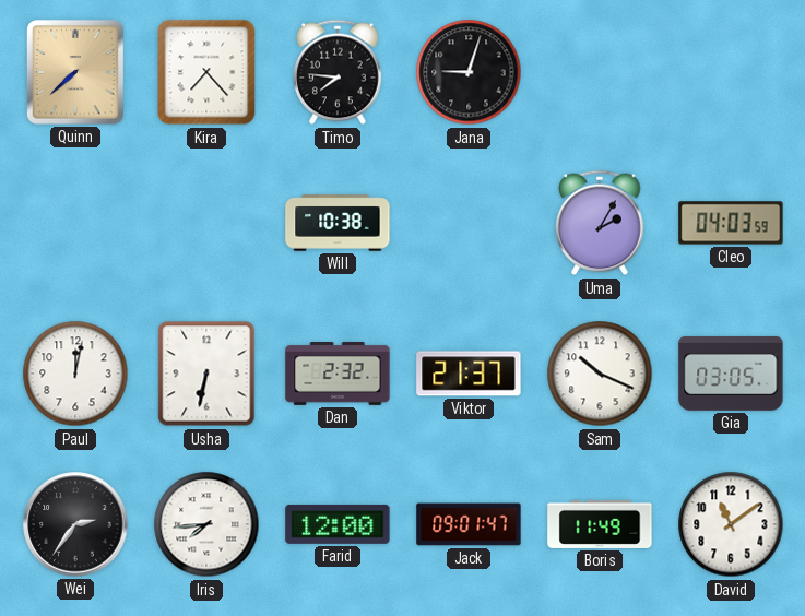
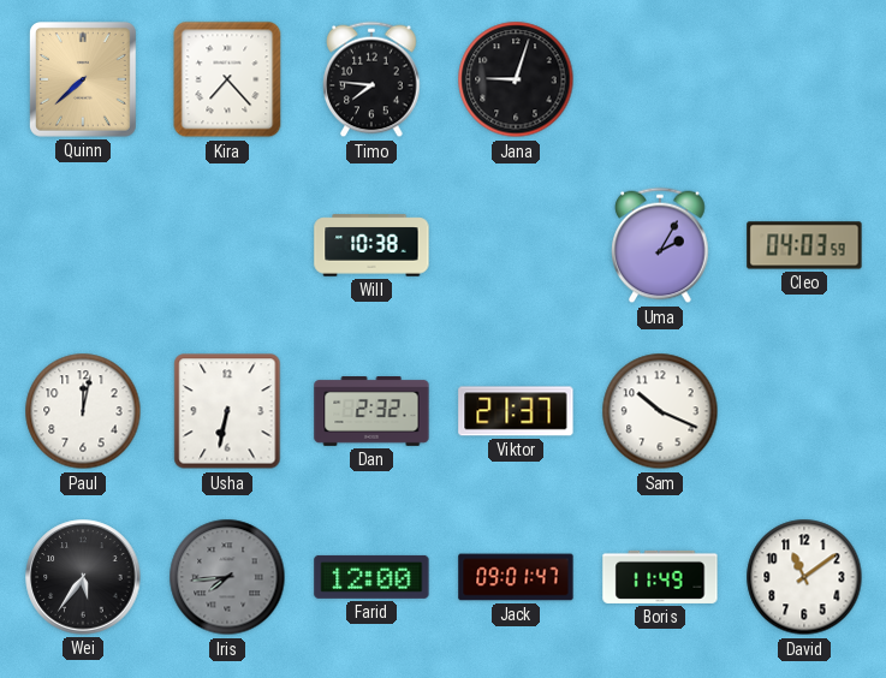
Gia: 03:05 -> none (731, 374)
Wei: 2:36 -> 5:36 (83, 577)
Iris dial: white -> grey (227, 577)
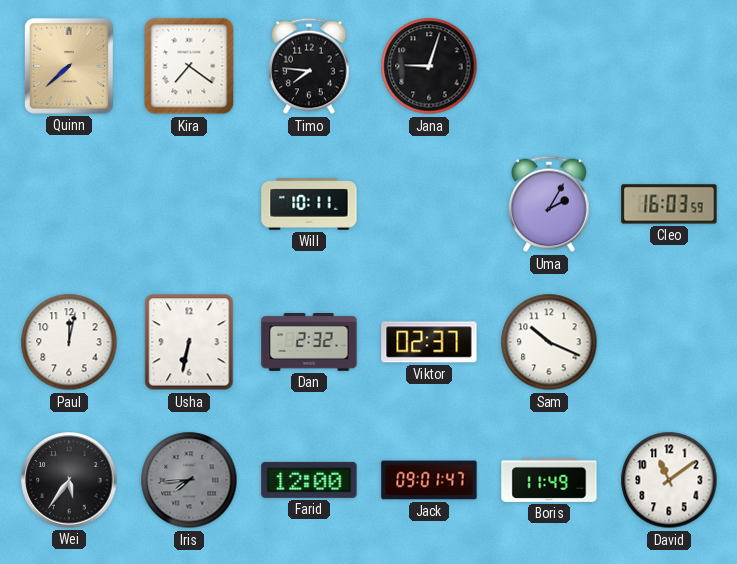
Kira: 7:23 -> 7:21 (189, 66)
Will: 10:38 -> 10:11 (309, 204)
Cleo: 04:03 -> 16:03 (669, 204)
Viktor: 21:37 -> 02:37 (429, 342)
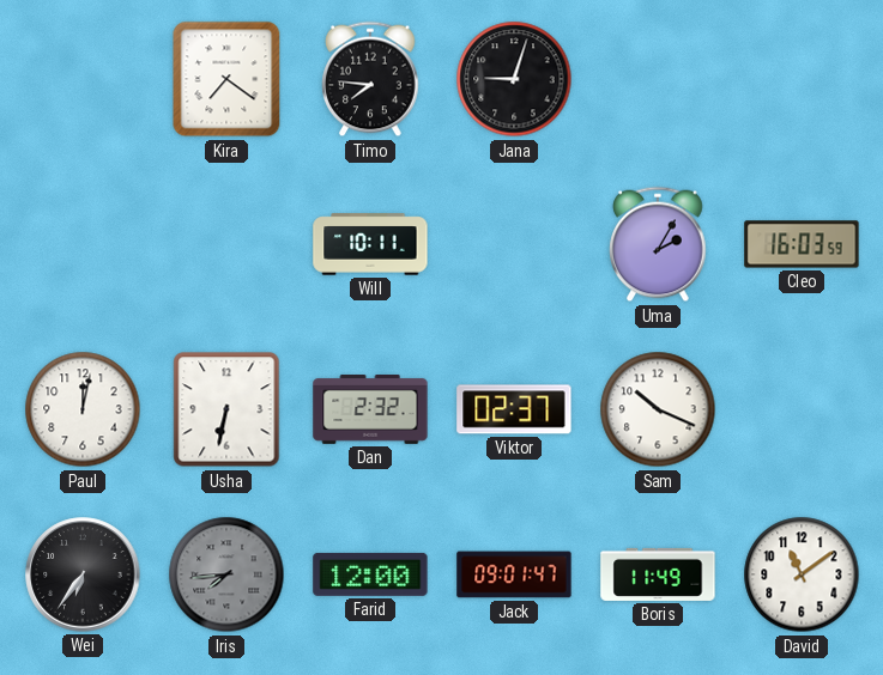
Quinn: 7:38 -> none (69, 67)
Wei: 5:36 -> 6:36 (83, 574)
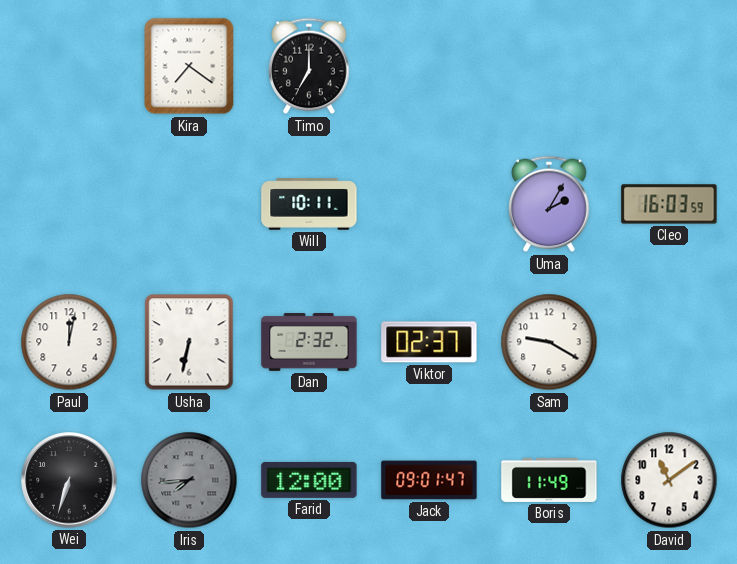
Timo: 7:46 -> 7:00 (309, 66)
Jana: 9:03 -> none (514, 79)
Sam: 10:19 -> 9:20 (549, 342)
Wei: 6:36 -> 6:33 (69, 480)
